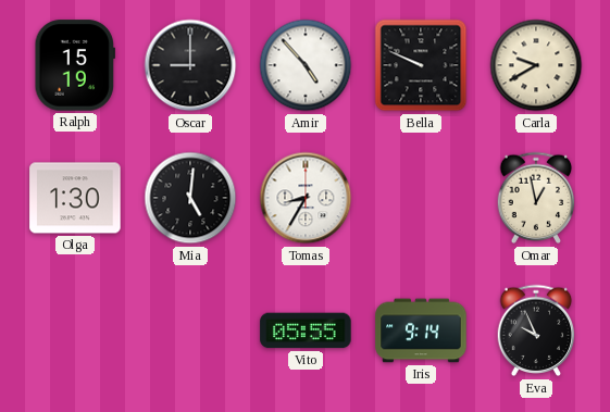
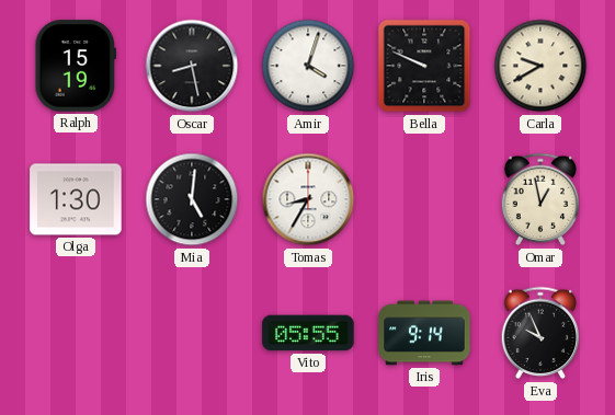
Oscar: 9:00 -> 8:28 (192, 66)
Amir: 4:53 -> 4:03 (308, 66)
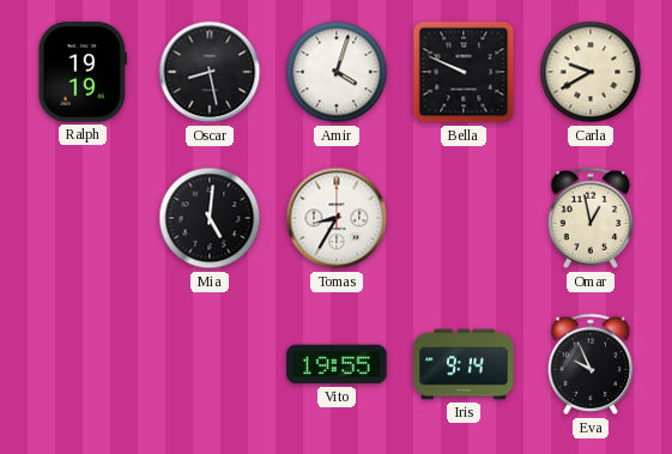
Ralph: 15:19 -> 19:19 (81, 72)
Olga: 1:30 -> none (76, 199)
Vito: 05:55 -> 19:55 (337, 364)
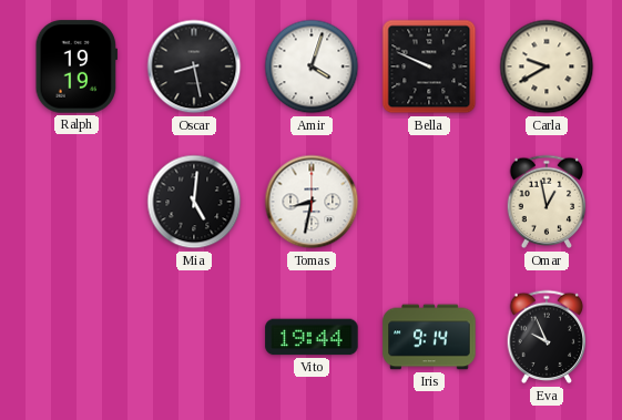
Tomas: 8:35 -> 8:32 (312, 202)
Vito: 19:55 -> 19:44 (312, 337)
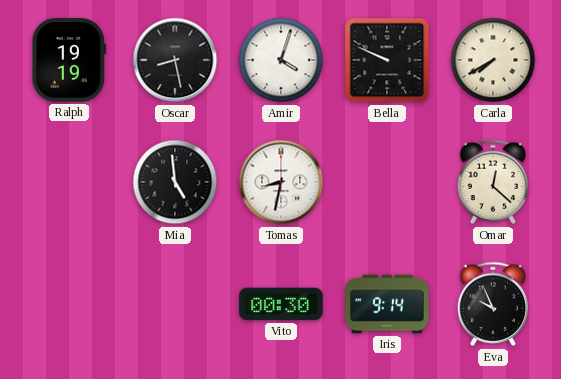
Carla: 9:40 -> 7:40 (493, 60)
Mia: 5:01 -> 4:59 (175, 182)
Omar: 12:58 -> 12:22 (493, 182)
Vito: 19:44 -> 00:30 (281, 304)
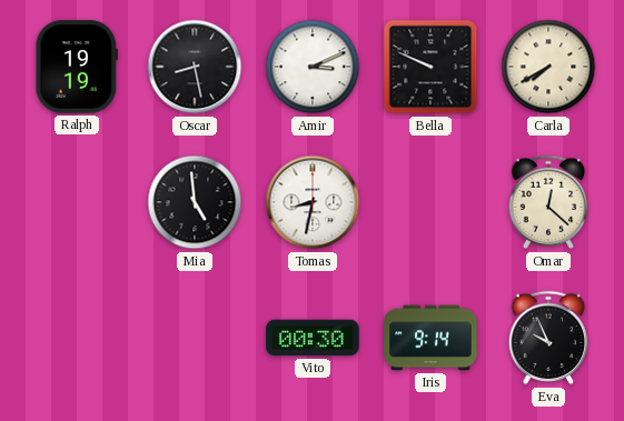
Amir: 4:03 -> 3:11 (313, 67)
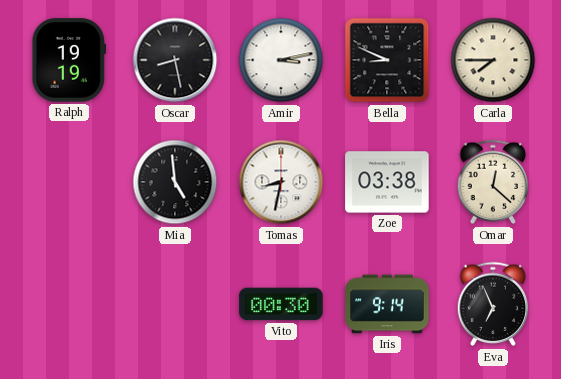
Amir: 3:11 -> 3:13 (281, 60)
Bella: 9:49 -> 8:49 (387, 60)
Carla: 7:40 -> 7:45 (493, 60)
Zoe: none -> 03:38 (387, 182)
Eva: 9:56 -> 6:56 (493, 304)
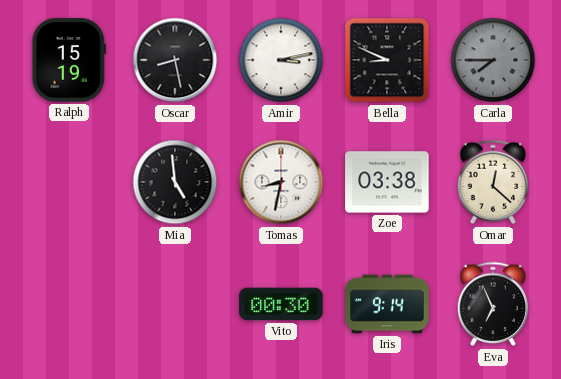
Ralph: 19:19 -> 15:19 (68, 60)
Carla dial: cream -> grey (493, 60)
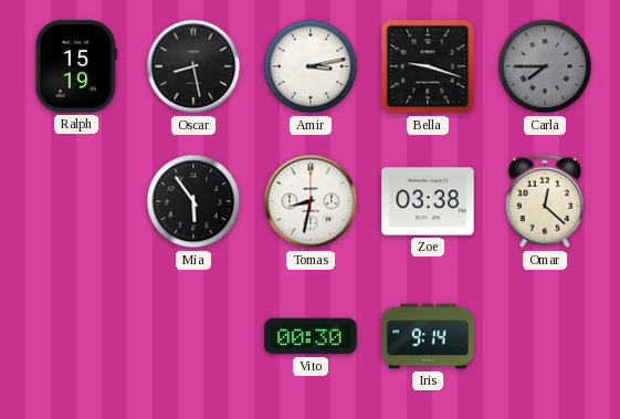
Bella: 8:49 -> 9:18 (428, 66)
Mia: 4:59 -> 5:54 (193, 201)
Eva: 6:56 -> none (493, 304)
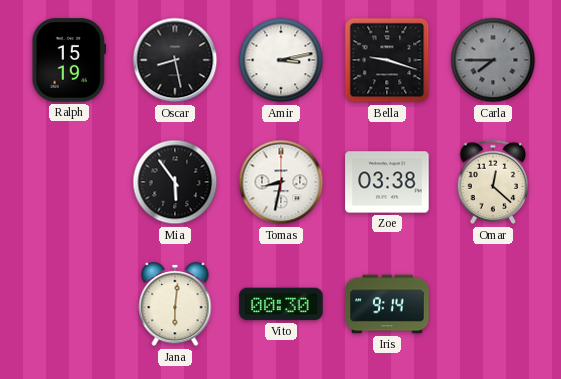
Jana: none -> 6:01 (175, 304)
